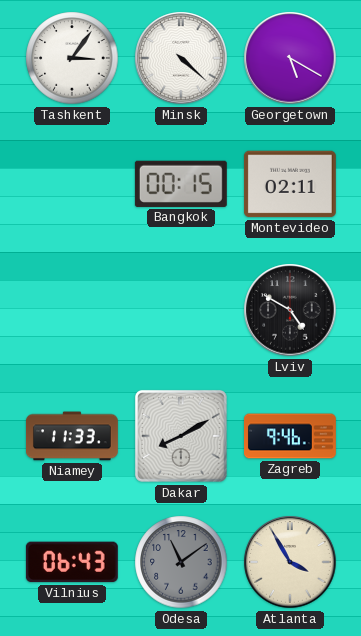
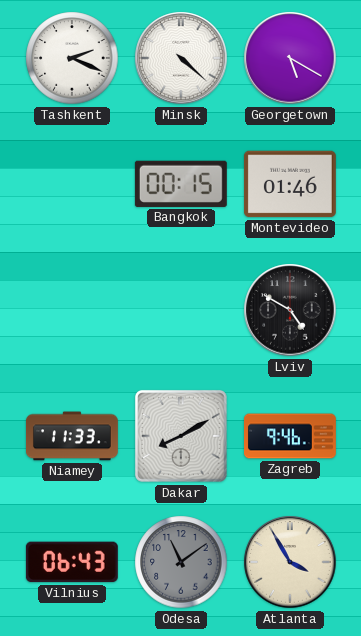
Tashkent: 3:06 -> 2:19 (72, 58)
Montevideo: 02:11 -> 01:46 (290, 184)
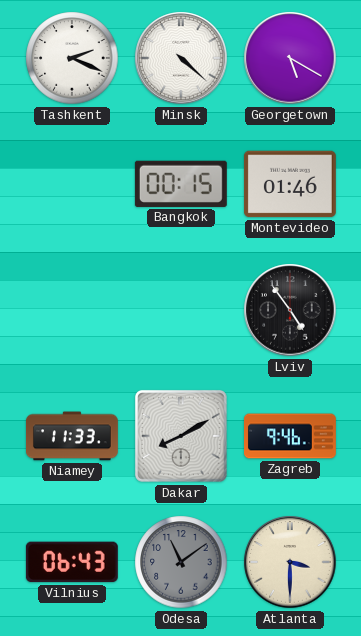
Lviv: 4:50 -> 4:54 (290, 310)
Atlanta: 3:55 -> 3:30 (290, 562)
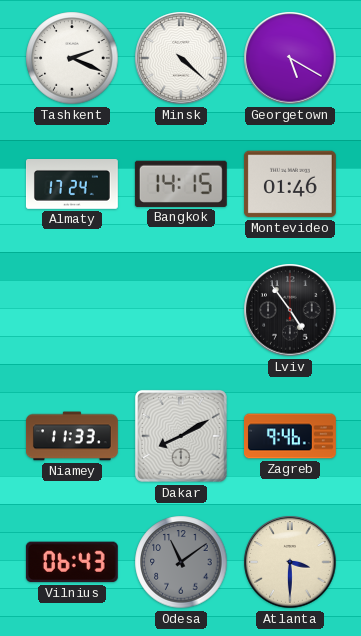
Almaty: none -> 17:24 (72, 185)
Bangkok: 00:15 -> 14:15 (181, 184)
